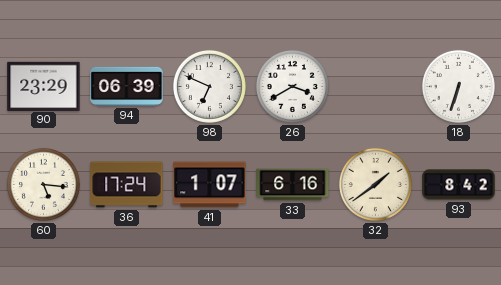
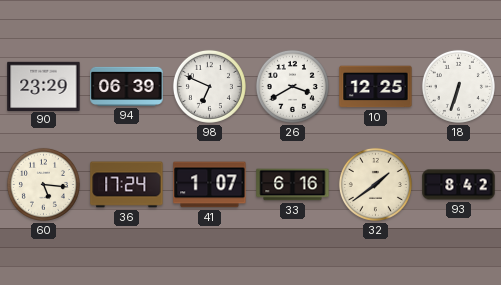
10: none -> 12:25 (376, 87)
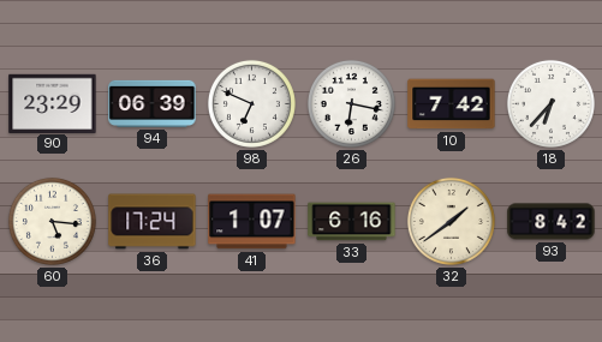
26: 3:40 -> 6:17 (351, 103)
10: 12:25 -> 7:42 (452, 104)
18: 6:33 -> 6:37 (550, 103)
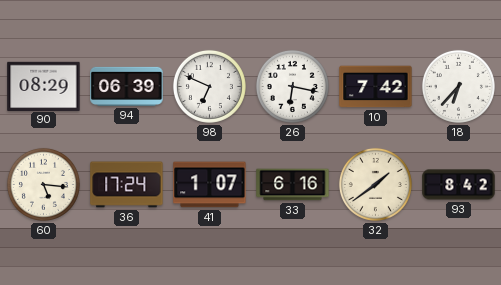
90: 23:29 -> 08:29 (44, 86)
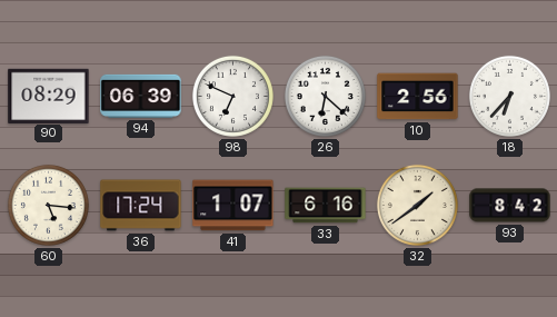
26: 6:17 -> 6:22 (325, 96)
10: 7:42 -> 2:56 (418, 97)
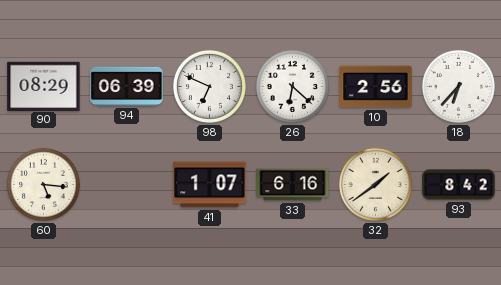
36: 17:24 -> none (141, 206)
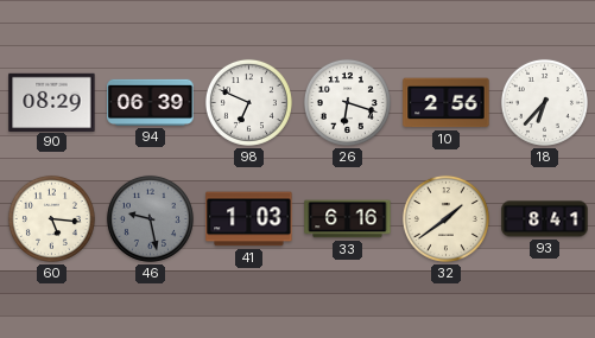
26: 6:22 -> 6:18 (347, 102)
46: none -> 9:28 (150, 218)
41: 1:07 -> 1:03 (249, 219)
93: 8:42 -> 8:41 (545, 219)
